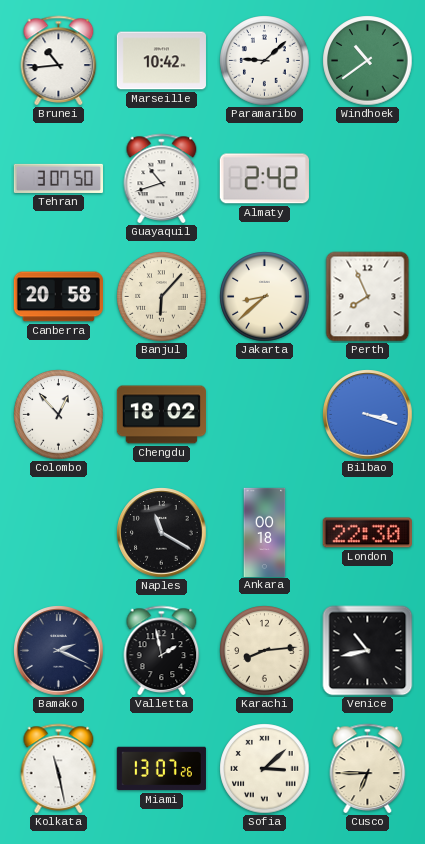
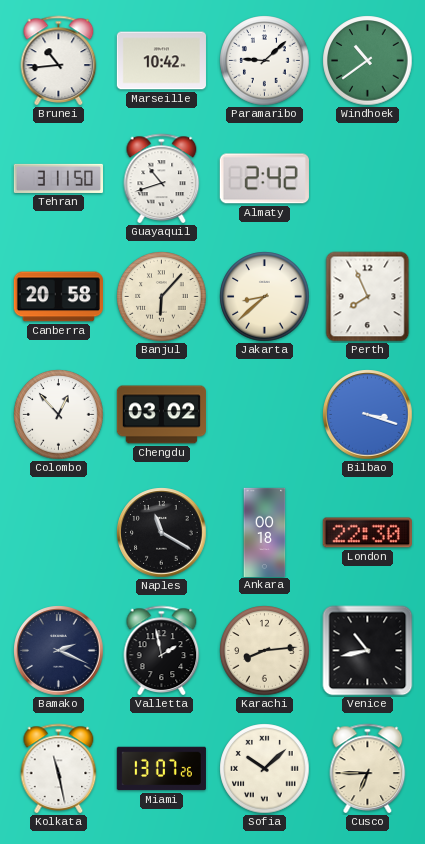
Tehran: 3:07 -> 3:11 (58, 178)
Chengdu: 18:02 -> 03:02 (161, 415)
Sofia: 3:08 -> 10:08 (265, 769)
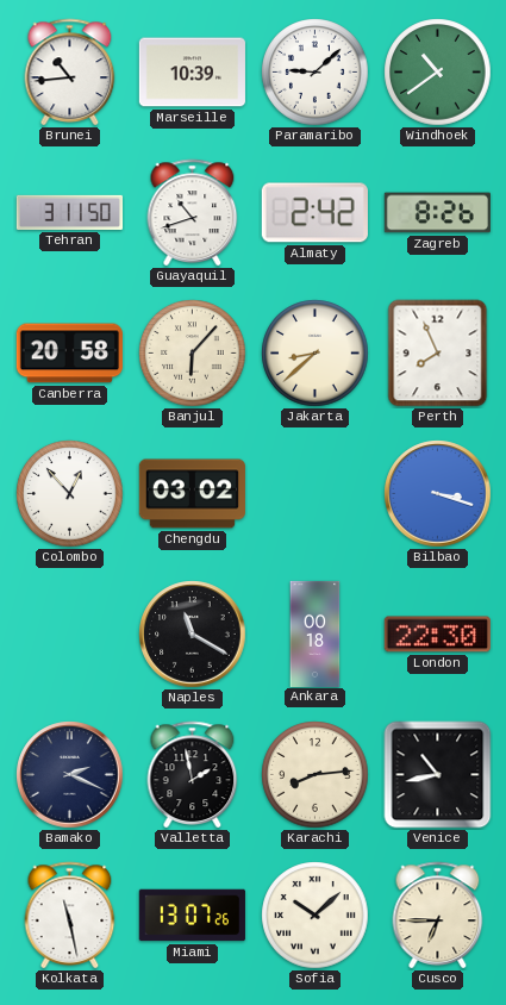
Marseille: 10:42 -> 10:39 (192, 73)
Zagreb: none -> 8:26 (437, 213)
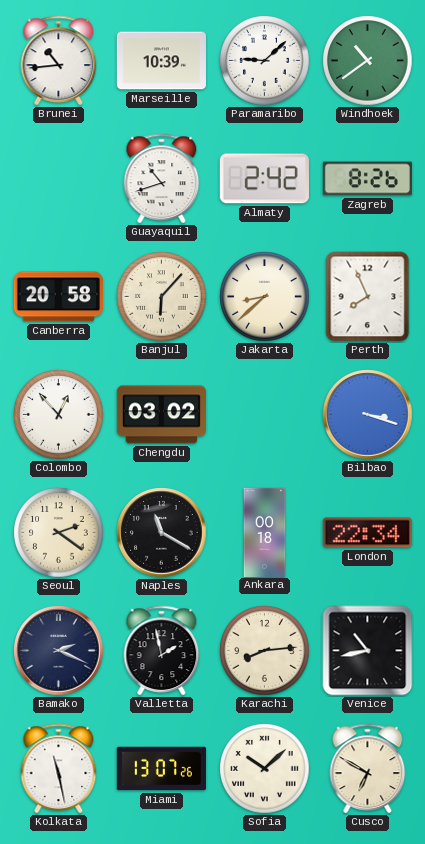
Tehran: 3:11 -> none (69, 212)
Seoul: none -> 2:21 (59, 533)
London: 22:30 -> 22:34 (367, 533)
Cusco: 6:45 -> 6:50 (368, 768)
